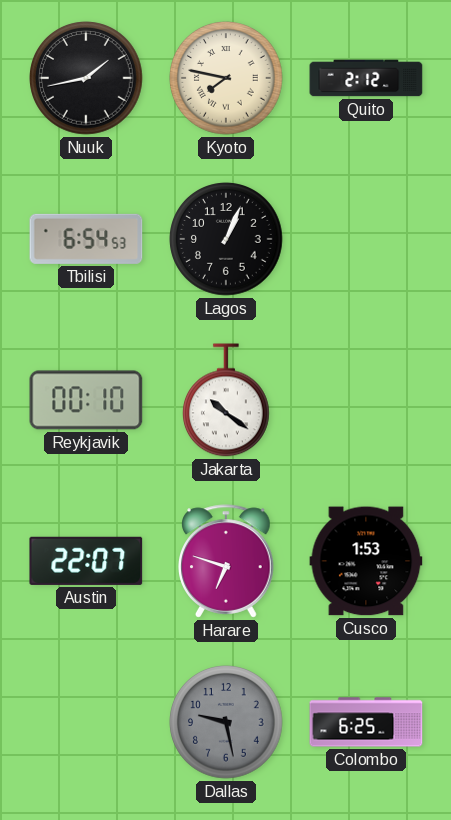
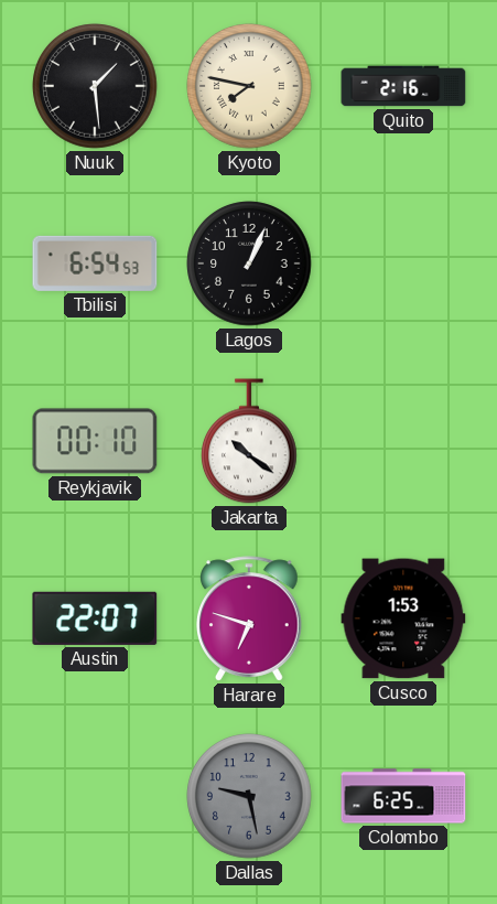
Nuuk: 1:43 -> 1:29 (95, 86)
Quito: 2:12 -> 2:16 (403, 86)
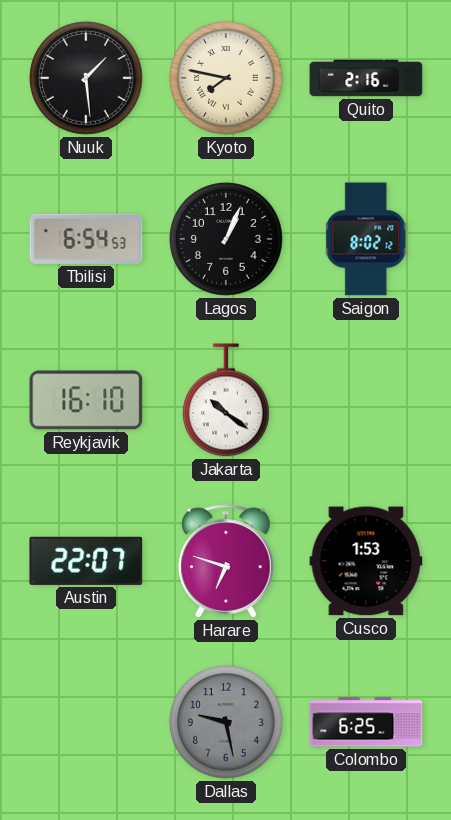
Saigon: none -> 8:02 (367, 239)
Reykjavik: 00:10 -> 16:10 (86, 400)
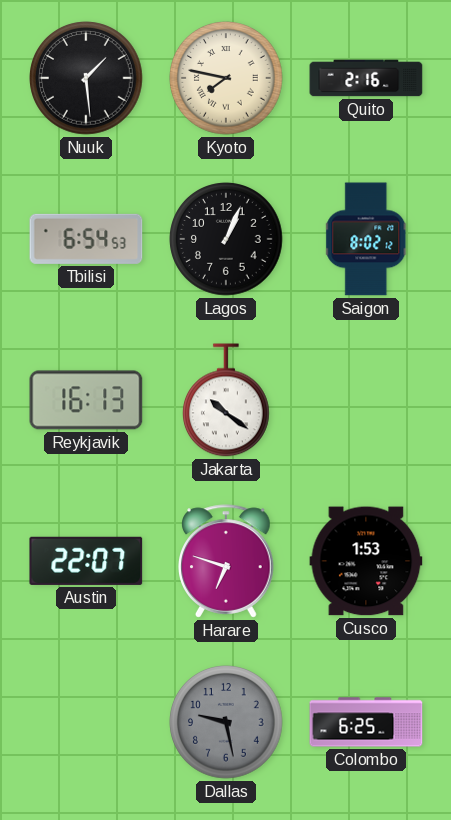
Reykjavik: 16:10 -> 16:13 (86, 400)
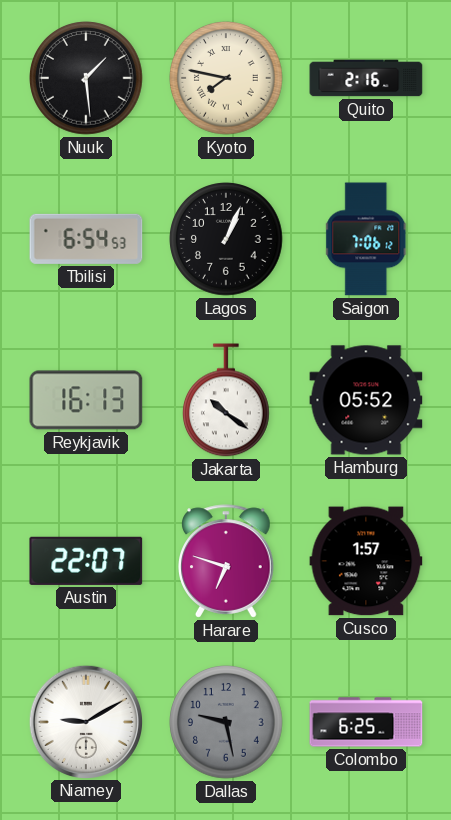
Saigon: 8:02 -> 7:06 (367, 239)
Hamburg: none -> 05:52 (366, 400)
Cusco: 1:53 -> 1:57 (366, 561)
Niamey: none -> 9:10 (85, 721)
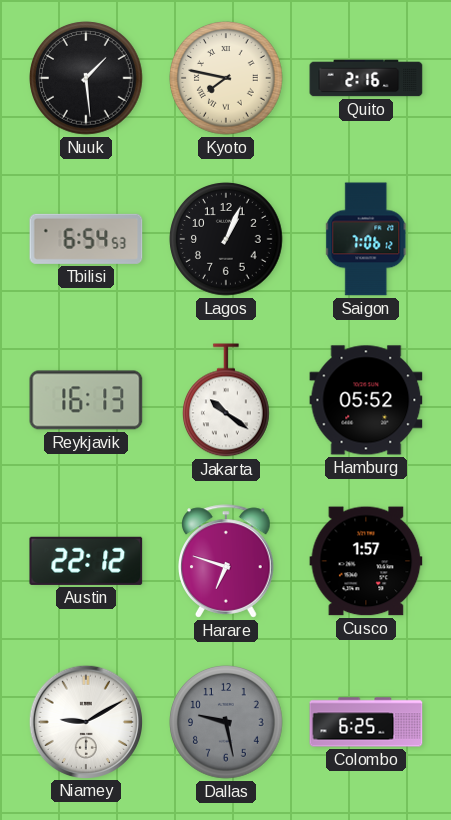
Austin: 22:07 -> 22:12 (86, 561)
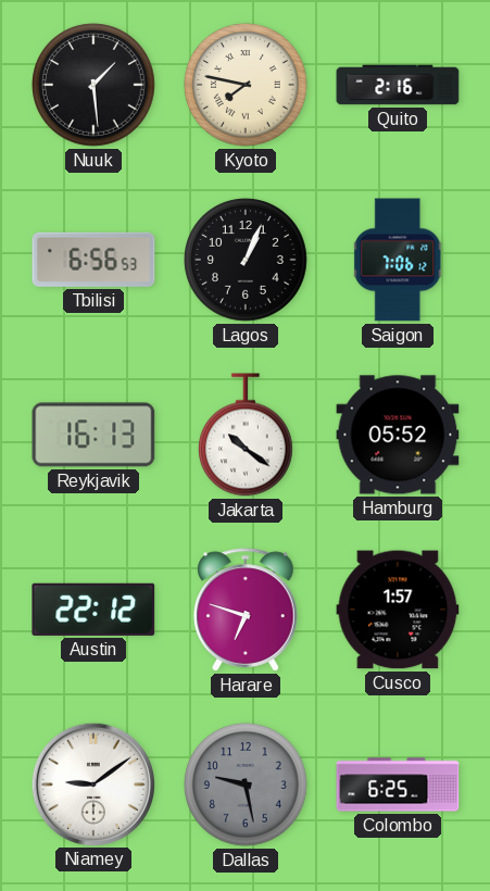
Tbilisi: 6:54 -> 6:56 (93, 260)
Niamey: 9:10 -> 9:09 (92, 783)
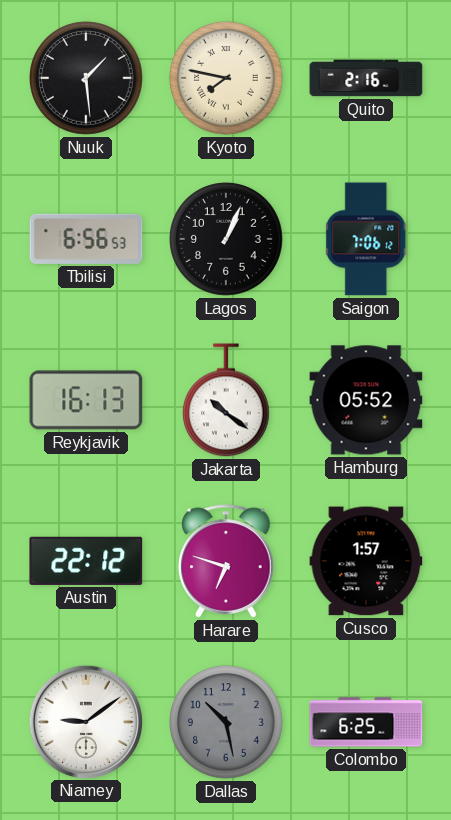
Dallas: 9:28 -> 10:28 (226, 722)
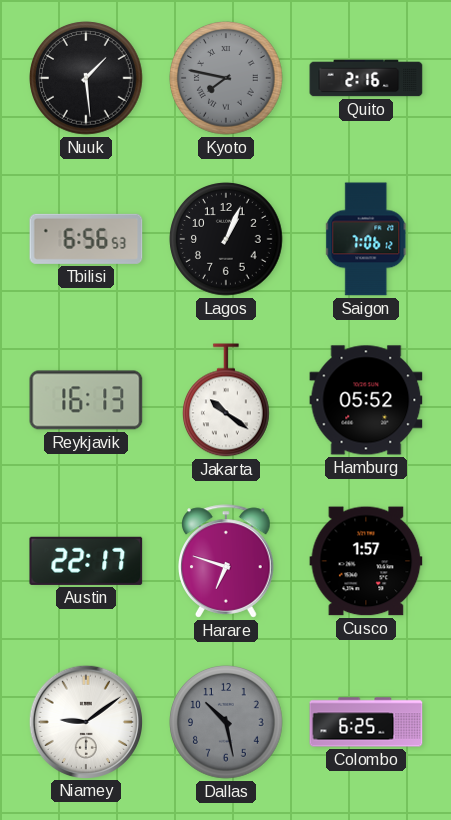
Kyoto dial: cream -> grey (226, 78)
Austin: 22:12 -> 22:17 (86, 561)
